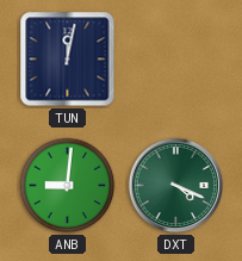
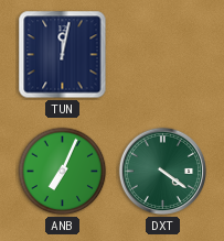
ANB: 9:01 -> 7:04 (63, 172)
DXT: 4:19 -> 4:21 (163, 172)
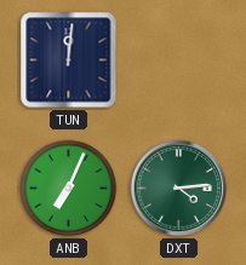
TUN: 12:02 -> 12:01 (69, 61)
DXT: 4:21 -> 4:14 (179, 189)
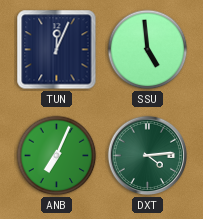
TUN: 12:01 -> 12:04 (57, 50)
SSU: none -> 4:59 (148, 50)
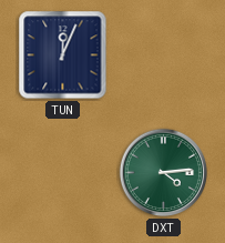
SSU: 4:59 -> none (148, 50)
ANB: 7:04 -> none (57, 156)
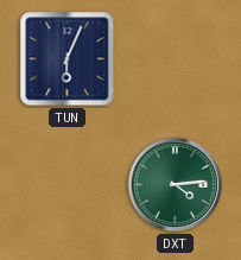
TUN: 12:04 -> 6:04 (68, 59)
